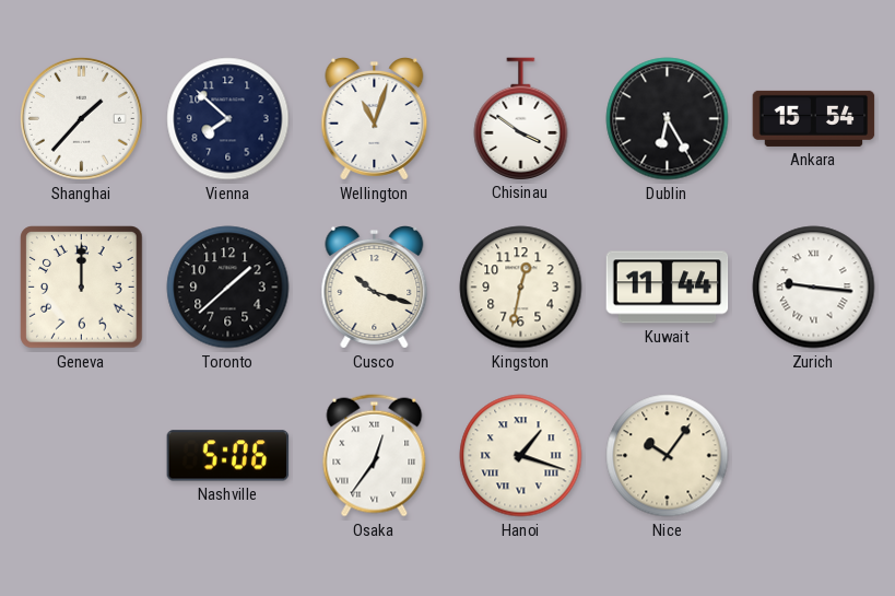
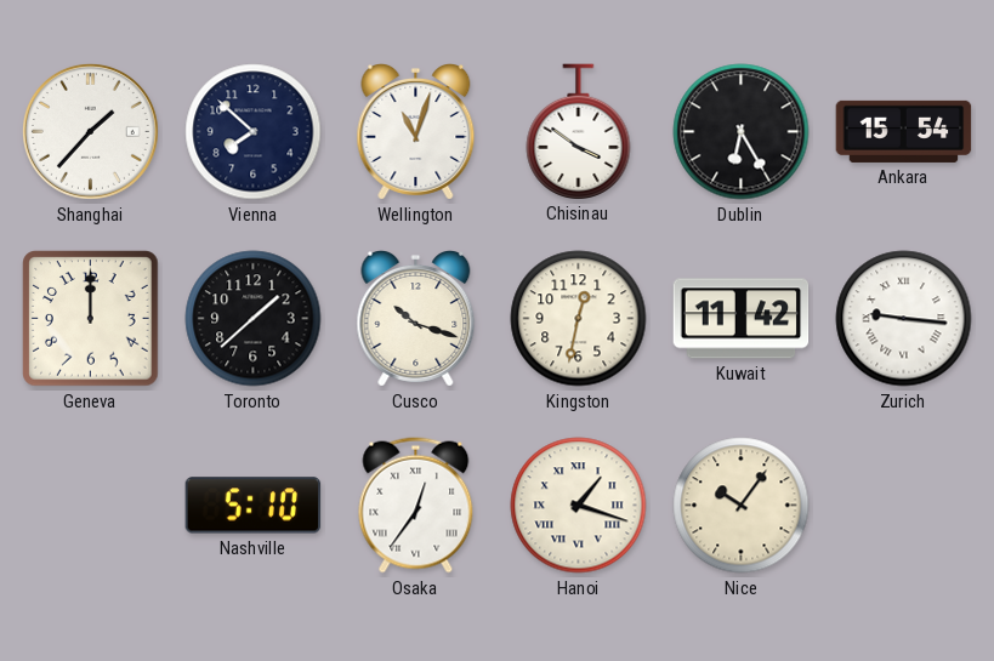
Kuwait: 11:44 -> 11:42 (742, 319)
Nashville: 5:06 -> 5:10 (254, 506)
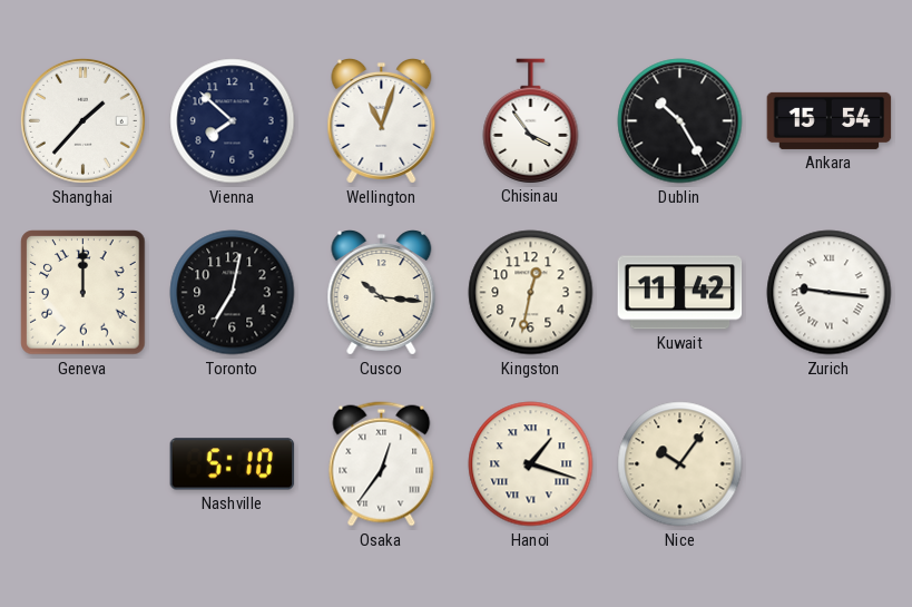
Chisinau: 3:51 -> 3:54 (531, 120)
Dublin: 6:25 -> 10:25 (680, 121)
Toronto: 1:38 -> 7:02 (233, 293)
Cusco: 10:18 -> 10:16 (382, 293)
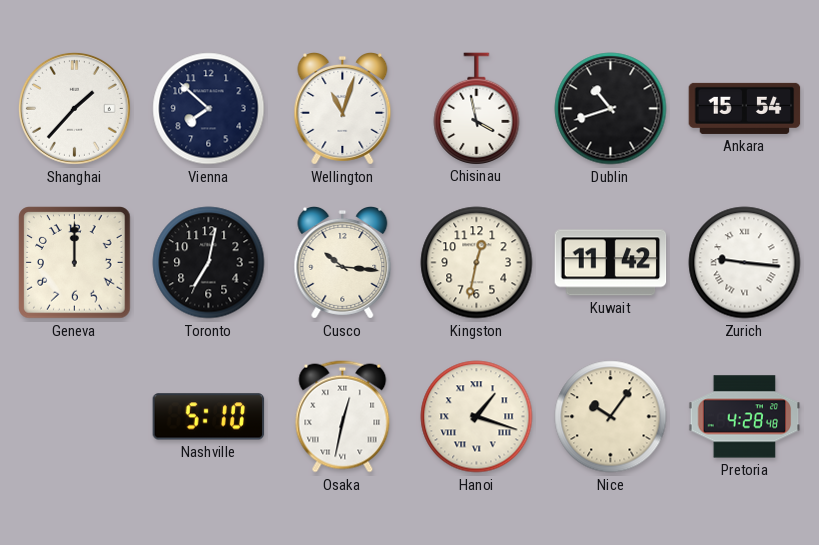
Chisinau: 3:54 -> 3:58 (477, 108)
Dublin: 10:25 -> 10:42 (611, 109)
Osaka: 12:36 -> 12:32 (343, 417)
Pretoria: none -> 4:28 (745, 417)
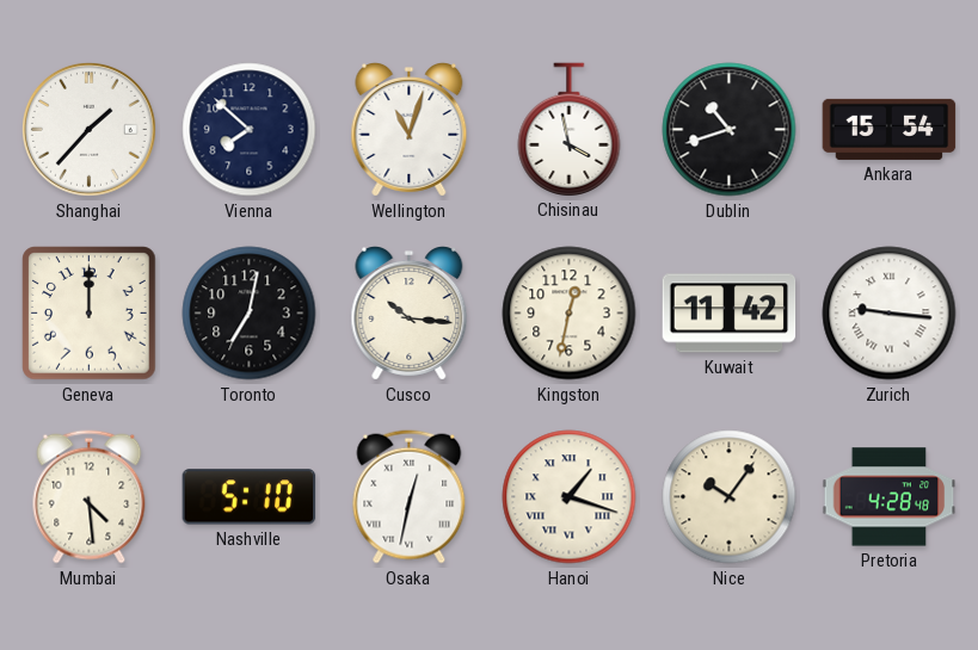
Mumbai: none -> 4:29 (90, 497)
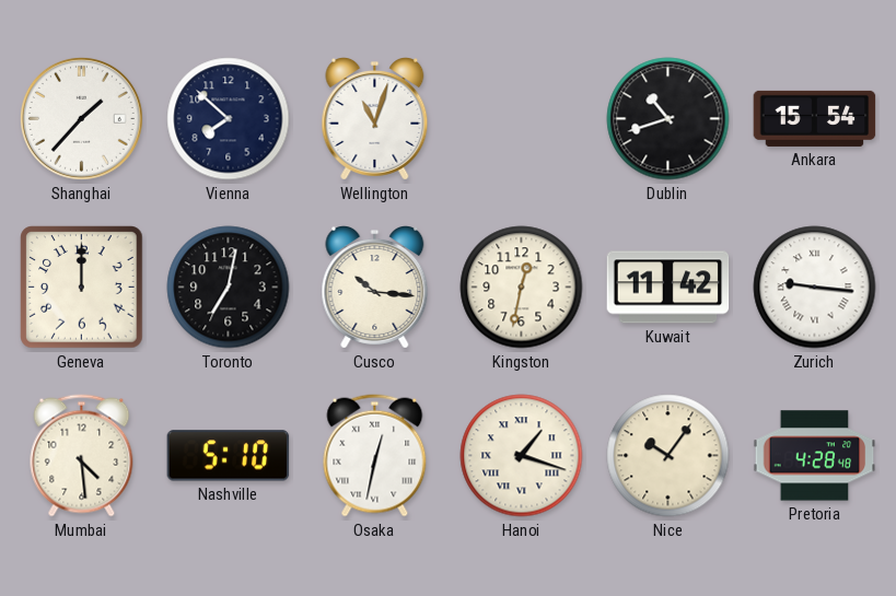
Chisinau: 3:58 -> none (570, 129)
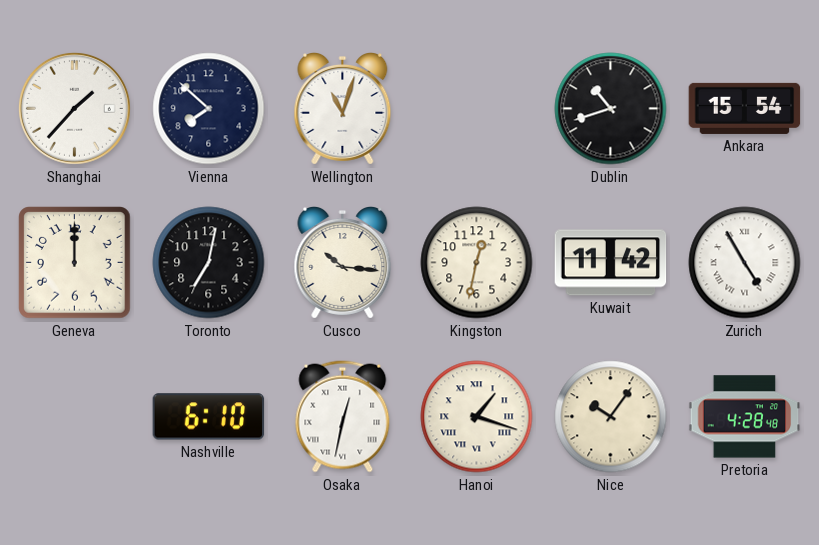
Zurich: 9:16 -> 4:55 (745, 263)
Mumbai: 4:29 -> none (82, 456)
Nashville: 5:10 -> 6:10 (209, 417)
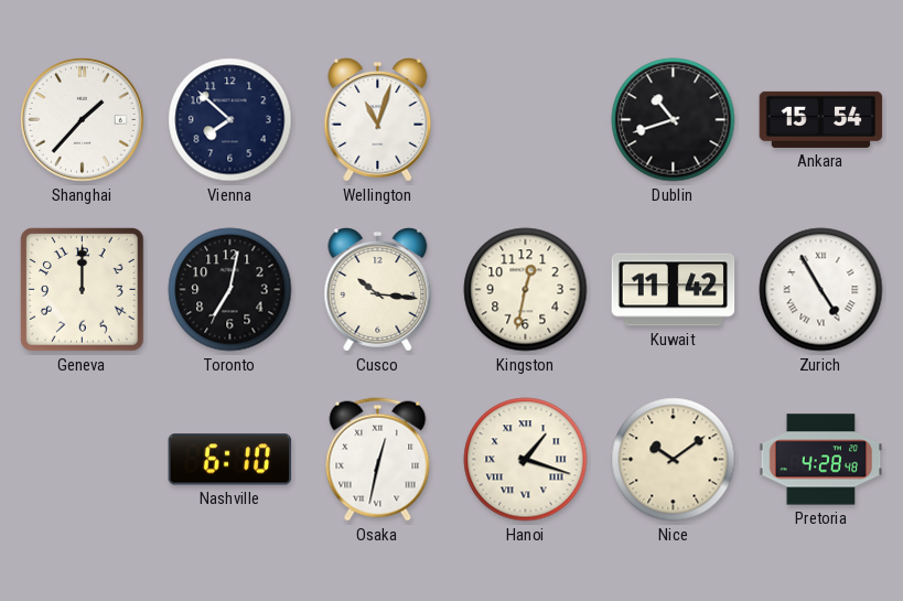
Nice: 10:06 -> 10:09 (674, 460)
